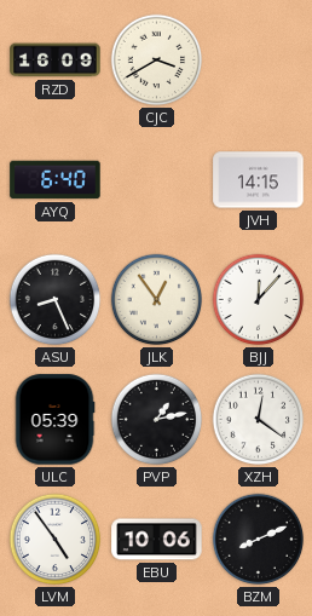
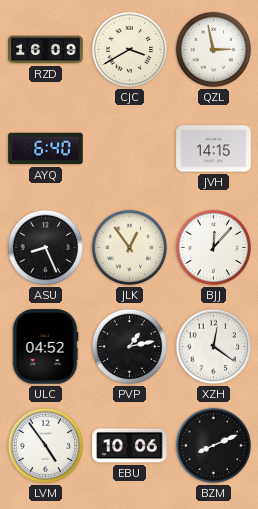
QZL: none -> 2:58 (214, 50)
ULC: 05:39 -> 04:52 (45, 347)
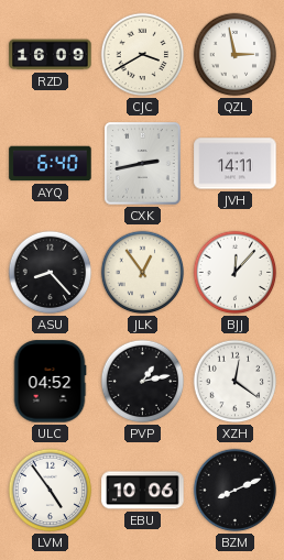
CXK: none -> 2:43 (143, 164)
JVH: 14:15 -> 14:11 (236, 164)
ASU: 8:26 -> 8:23 (51, 273)
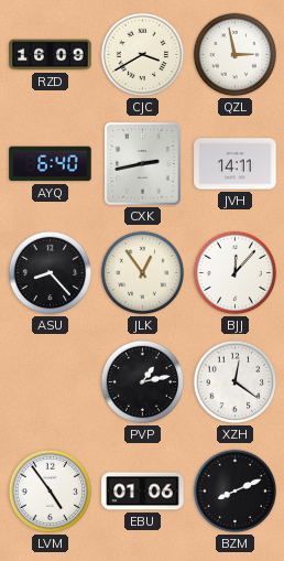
ULC: 04:52 -> none (50, 382)
EBU: 10:06 -> 01:06 (143, 492)
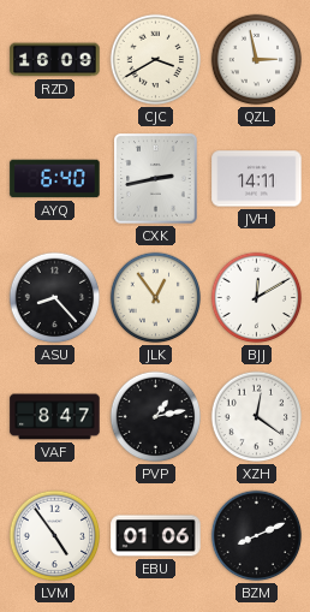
BJJ: 12:07 -> 12:10 (257, 298)
VAF: none -> 8:47 (55, 417)
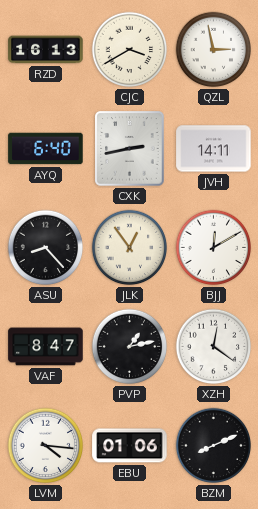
RZD: 16:09 -> 16:13 (46, 50)
LVM: 4:54 -> 4:16 (46, 446)
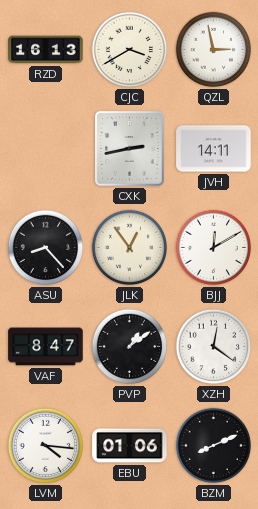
AYQ: 6:40 -> none (46, 149)
PVP: 1:13 -> 1:09 (130, 347)
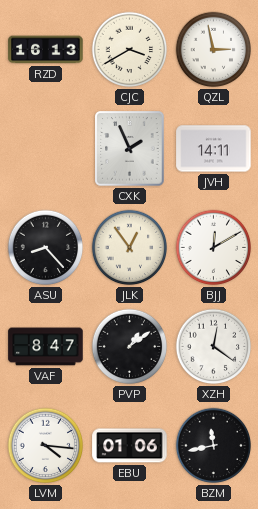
CXK: 2:43 -> 1:56 (130, 149)
BZM: 8:11 -> 11:43 (214, 446)
